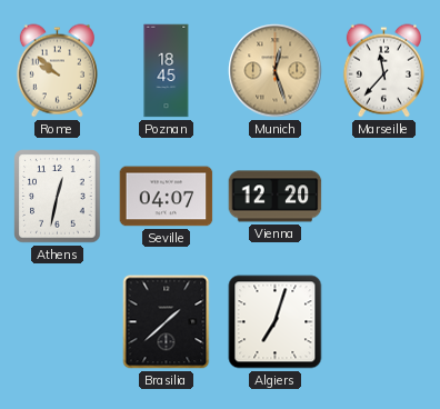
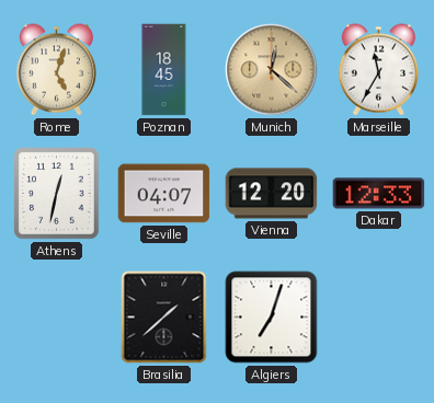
Rome: 9:52 -> 5:03 (56, 70)
Munich: 12:27 -> 12:22 (272, 70)
Marseille: 11:37 -> 11:35 (378, 70)
Dakar: none -> 12:33 (379, 194)
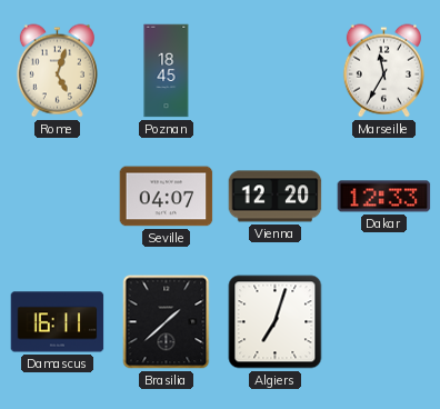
Munich: 12:22 -> none (272, 70)
Athens: 12:32 -> none (57, 194)
Damascus: none -> 16:11 (58, 322)
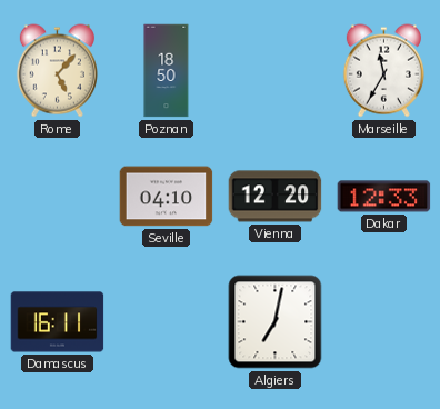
Rome: 5:03 -> 5:07 (57, 71)
Poznan: 18:45 -> 18:50 (167, 71)
Seville: 04:07 -> 04:10 (167, 197)
Brasilia: 1:38 -> none (167, 322)
Algiers: 7:03 -> 7:02 (276, 322)
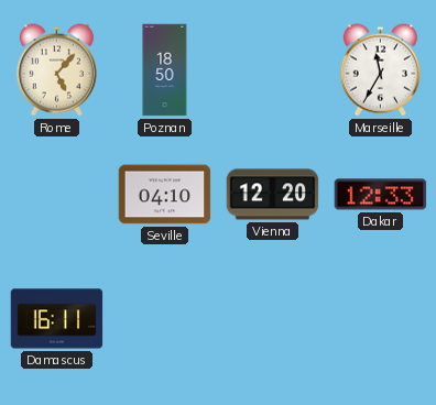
Algiers: 7:02 -> none (276, 322)
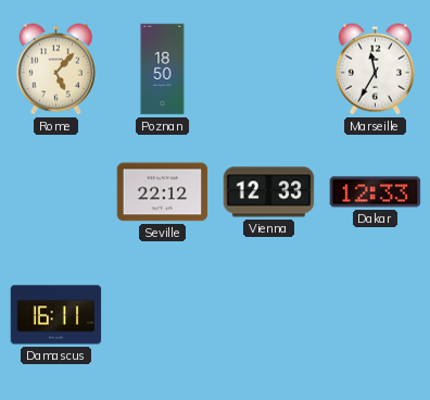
Seville: 04:10 -> 22:12 (163, 192)
Vienna: 12:20 -> 12:33 (269, 192)
